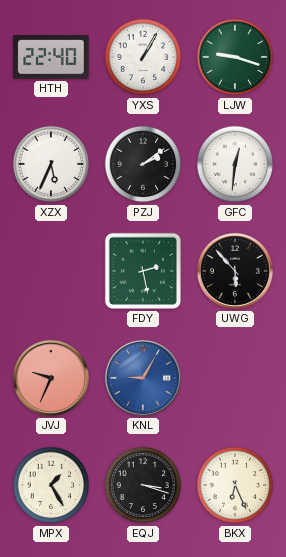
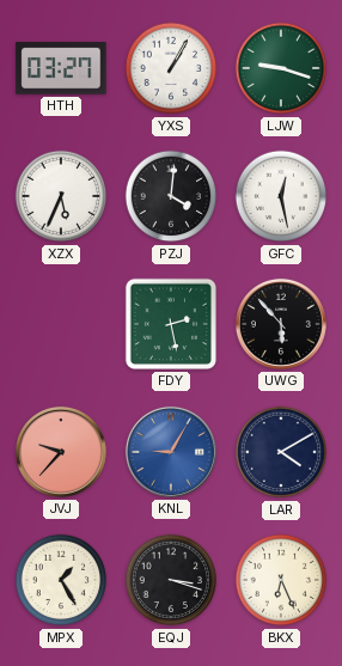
HTH: 22:40 -> 03:27 (61, 68)
PZJ: 2:09 -> 4:01 (171, 196)
GFC: 12:31 -> 12:28 (281, 196)
JVJ: 9:34 -> 9:37 (61, 452)
LAR: none -> 4:10 (281, 452)
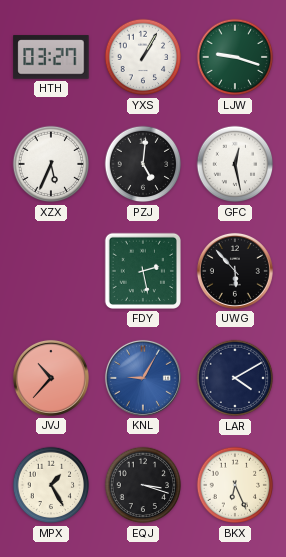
PZJ: 4:01 -> 5:01 (143, 164)
JVJ: 9:37 -> 10:37 (51, 378)
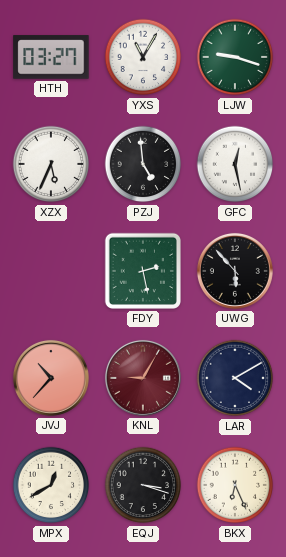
YXS: 1:05 -> 11:05 (143, 57)
PZJ: 5:01 -> 4:59 (143, 164)
KNL dial: blue -> burgundy (143, 378)
MPX: 1:25 -> 12:40 (51, 485)
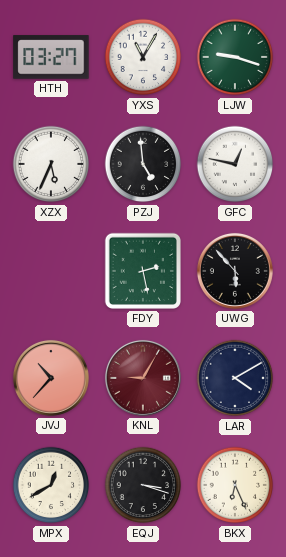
GFC: 12:28 -> 12:47 (235, 164)
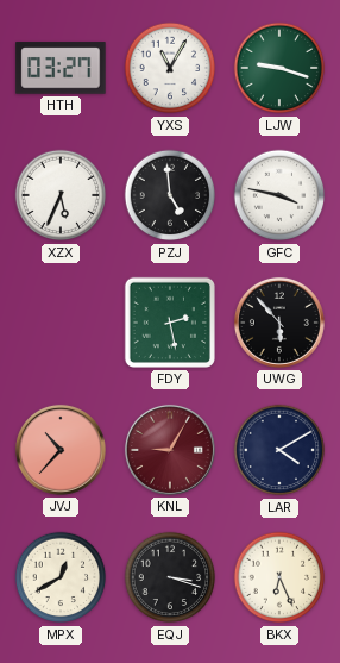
GFC: 12:47 -> 3:47 (279, 195)
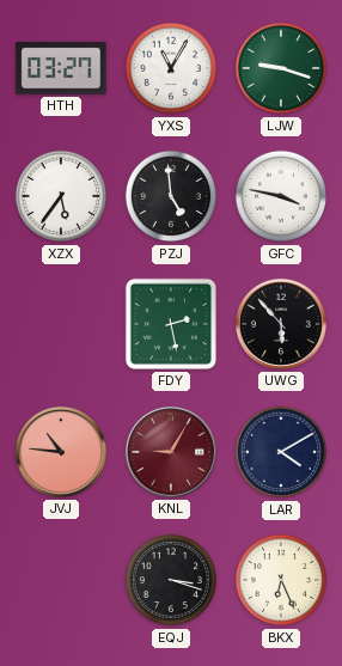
XZX: 5:34 -> 5:36 (61, 196)
JVJ: 10:37 -> 10:46 (61, 452)
MPX: 12:40 -> none (61, 577)
